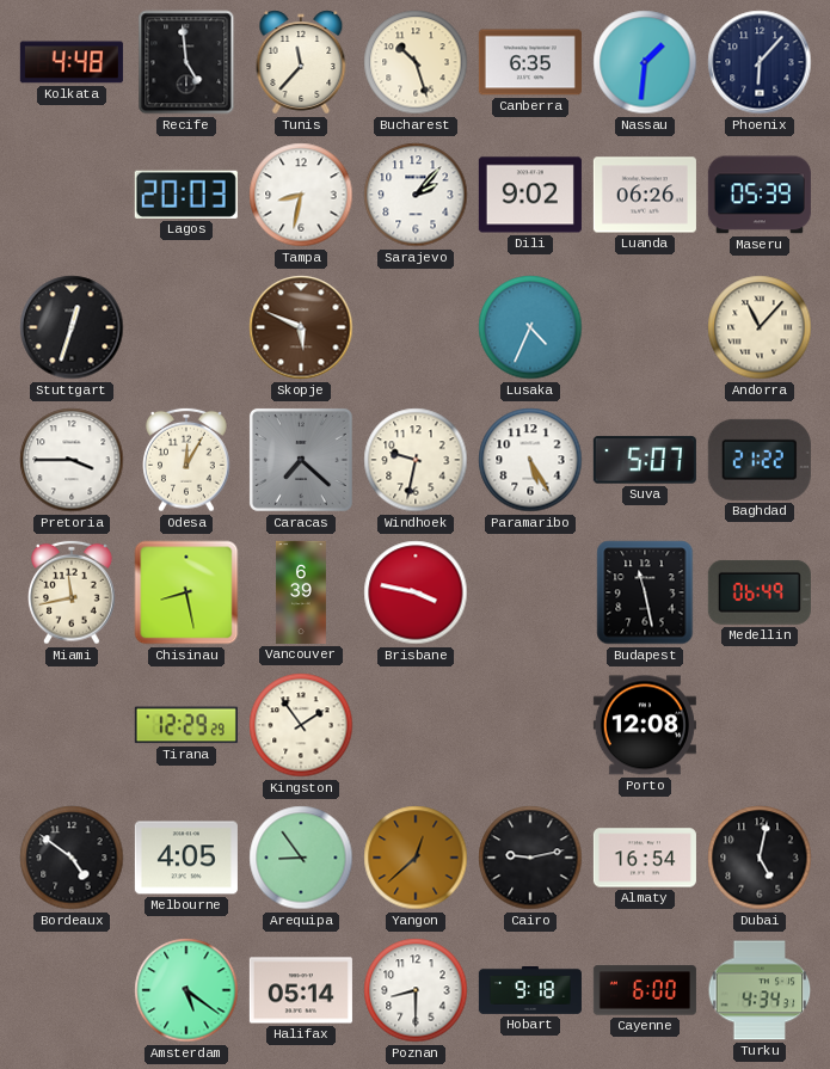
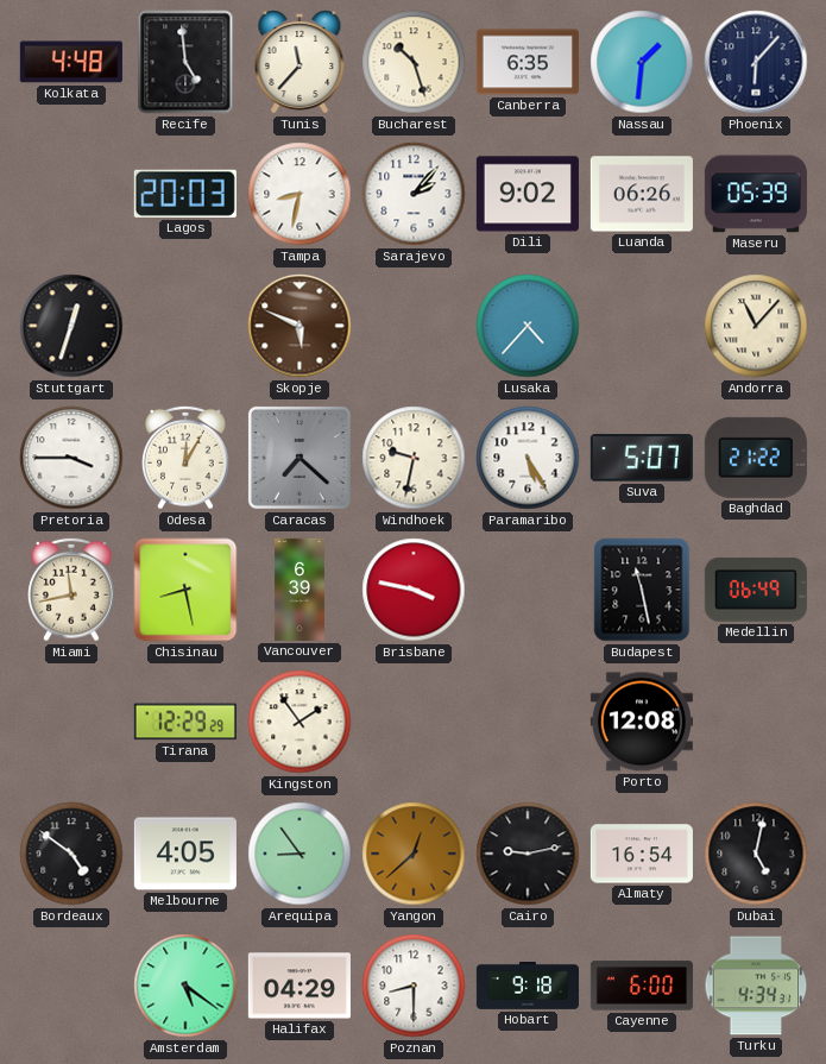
Lusaka: 4:34 -> 4:37 (528, 326)
Halifax: 05:14 -> 04:29 (299, 986)
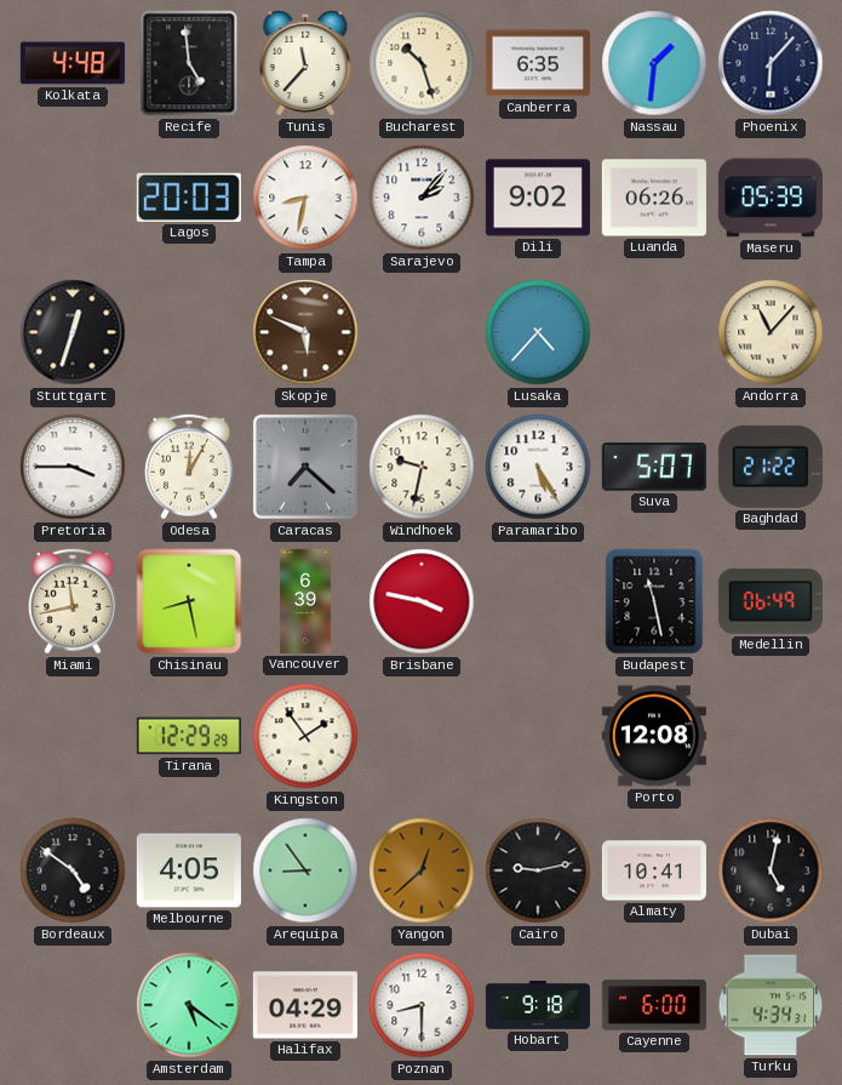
Almaty: 16:54 -> 10:41 (654, 870)
